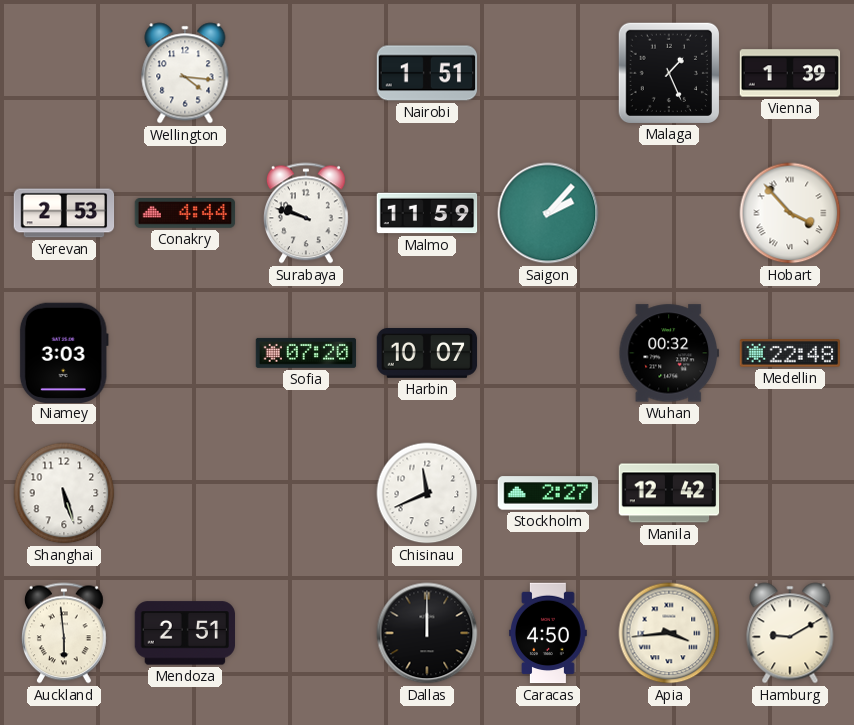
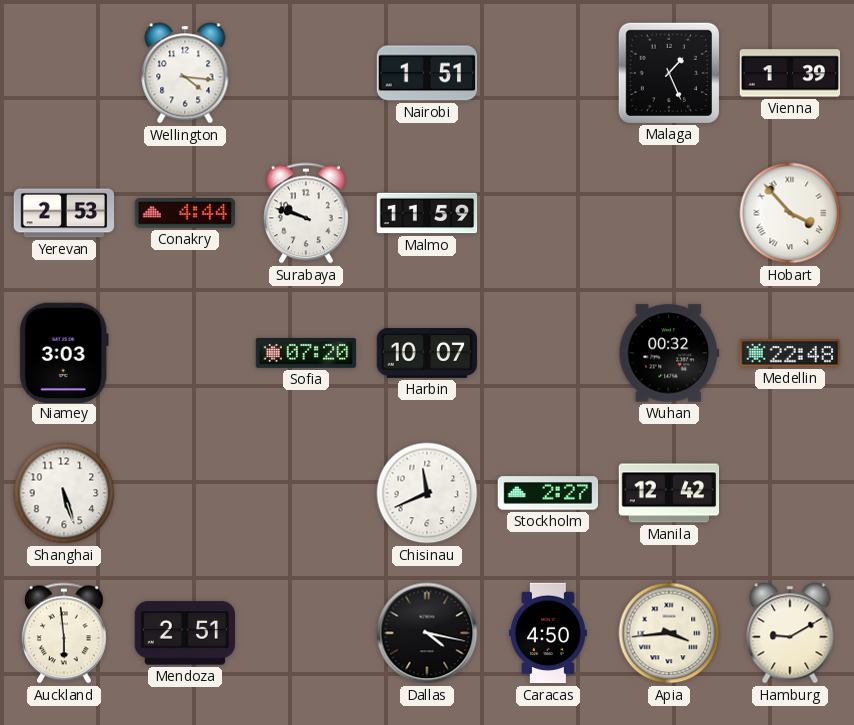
Saigon: 2:07 -> none (548, 213)
Dallas: 12:00 -> 4:17 (427, 633)
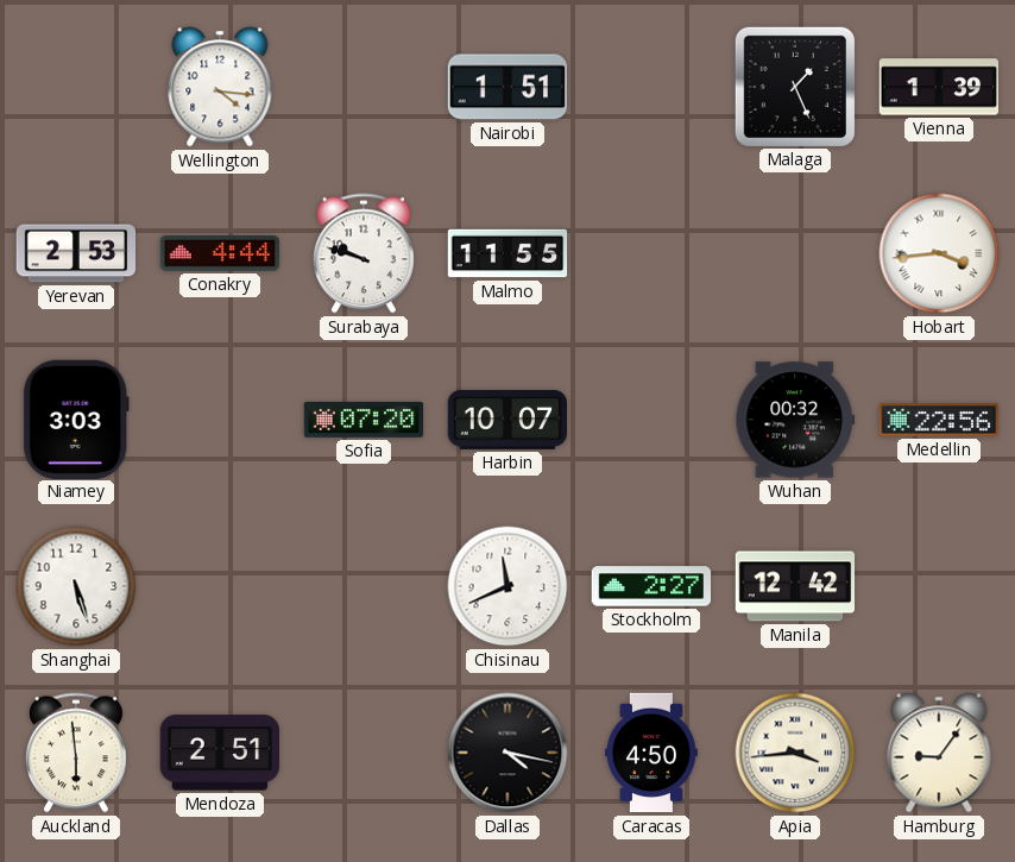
Malmo: 11:59 -> 11:55 (508, 253)
Hobart: 3:53 -> 3:44 (939, 253)
Medellin: 22:48 -> 22:56 (939, 420)
Hamburg: 9:10 -> 9:06 (939, 753)
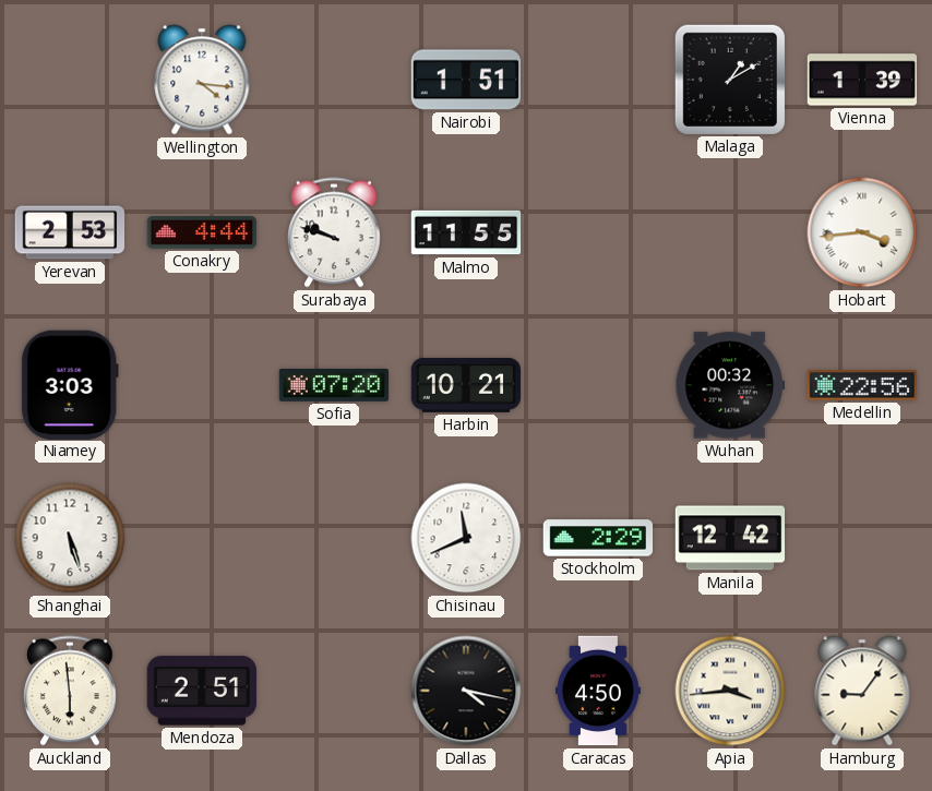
Malaga: 1:26 -> 1:10 (729, 79)
Harbin: 10:07 -> 10:21 (466, 386)
Stockholm: 2:27 -> 2:29 (598, 538)
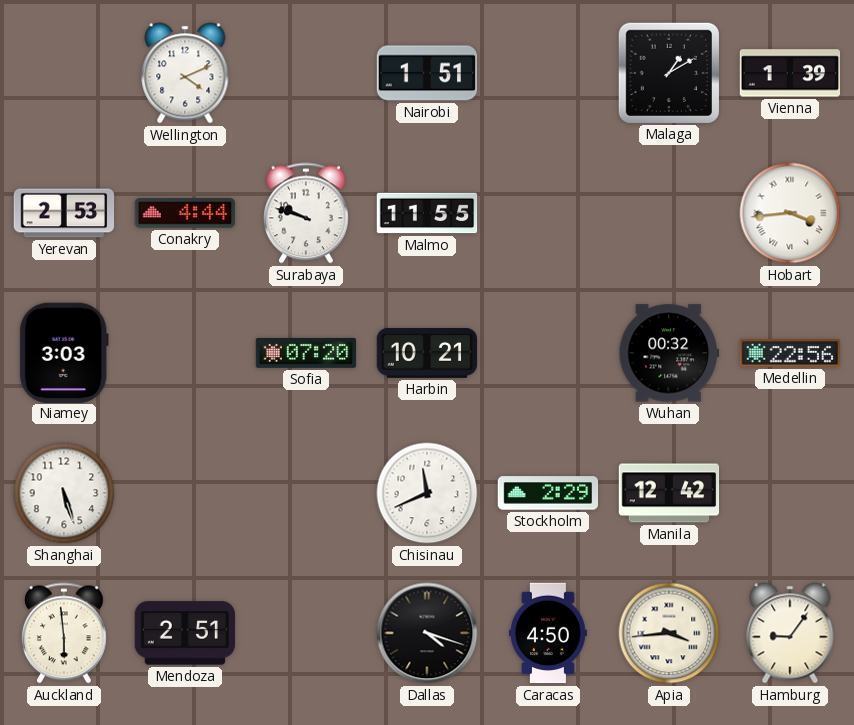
Wellington: 4:16 -> 4:11 (185, 73)
Dallas: 4:17 -> 4:18 (427, 633)
